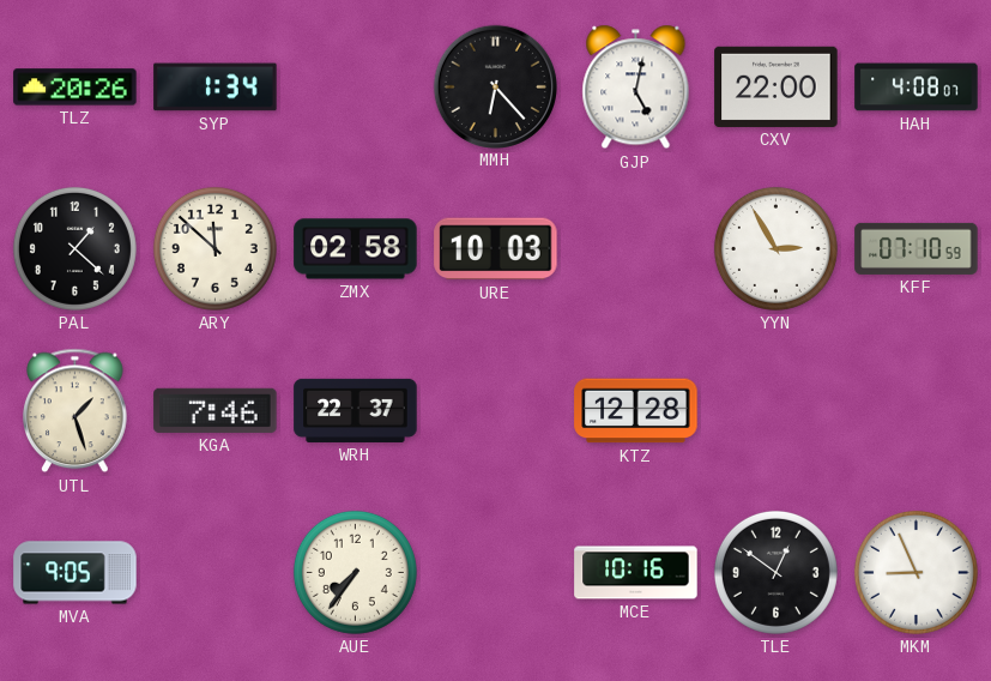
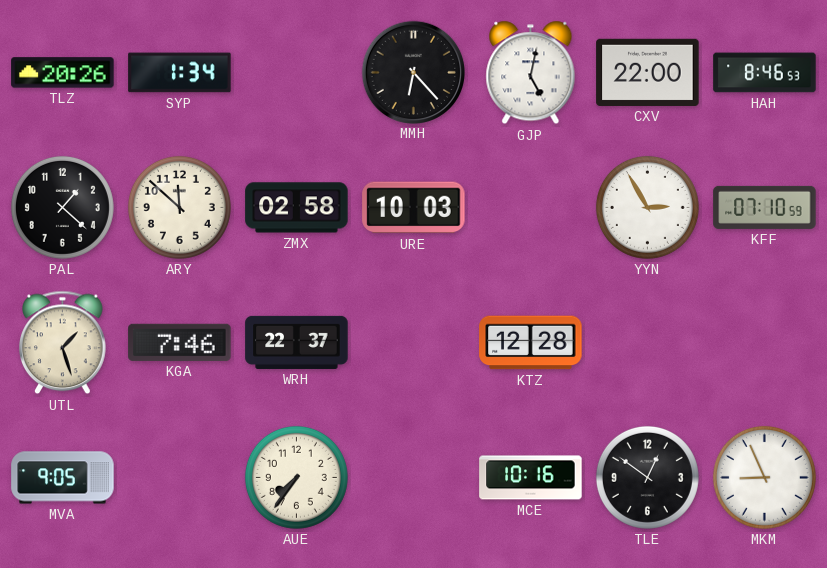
HAH: 4:08 -> 8:46 (765, 73)
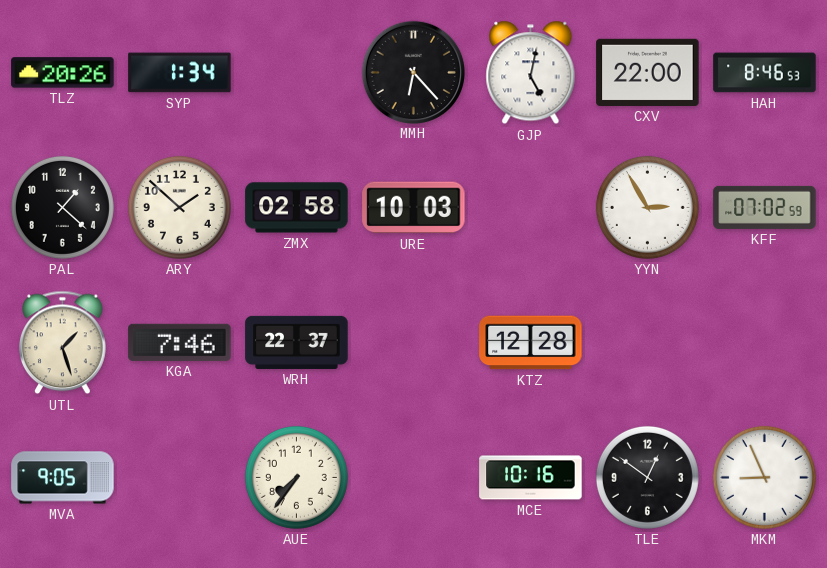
ARY: 11:52 -> 1:52 (179, 207)
KFF: 07:10 -> 07:02 (765, 207)
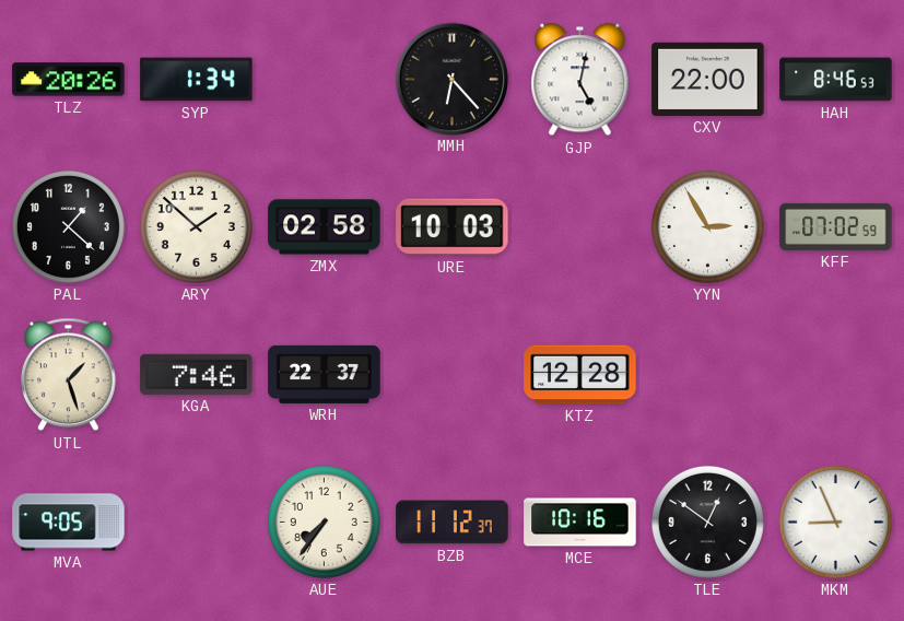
BZB: none -> 11:12 (453, 523)
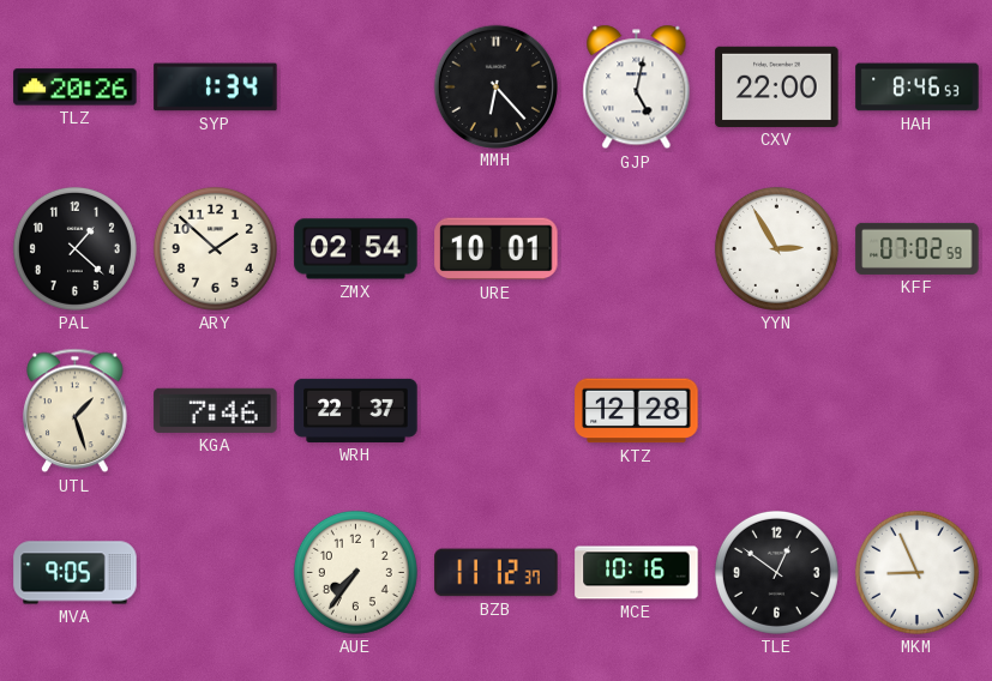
ZMX: 02:58 -> 02:54 (356, 249)
URE: 10:03 -> 10:01 (497, 249)
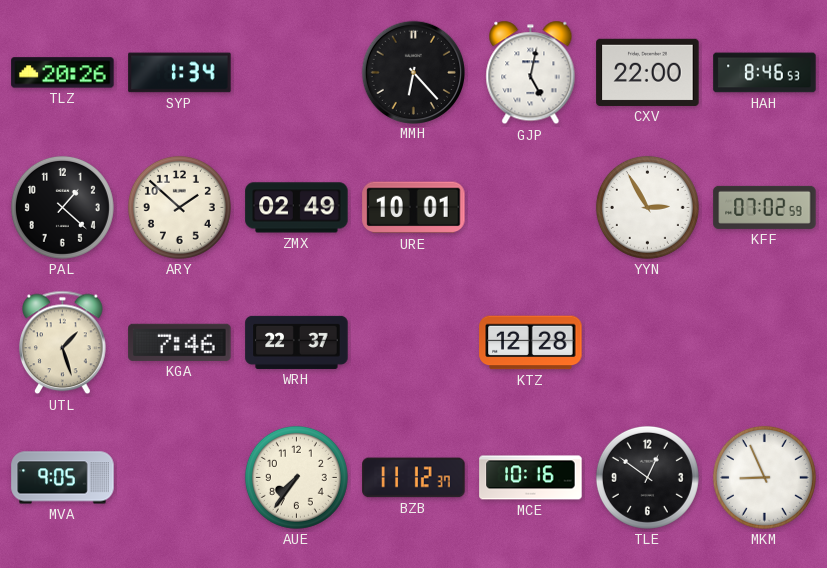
ZMX: 02:54 -> 02:49 (297, 208)
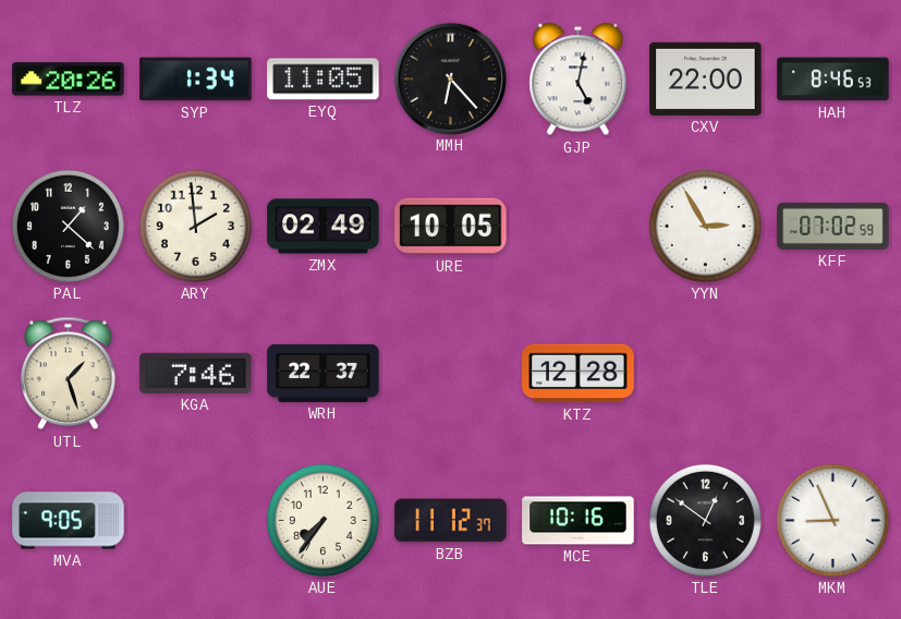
EYQ: none -> 11:05 (324, 80)
ARY: 1:52 -> 1:59 (195, 226)
URE: 10:01 -> 10:05 (451, 227)
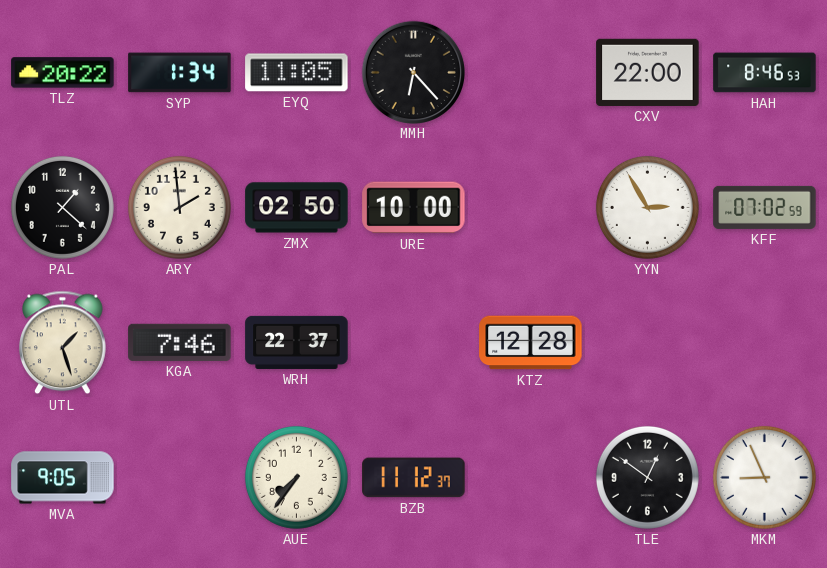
TLZ: 20:26 -> 20:22 (63, 73)
GJP: 5:02 -> none (579, 80)
ZMX: 02:49 -> 02:50 (297, 208)
URE: 10:05 -> 10:00 (414, 208)
MCE: 10:16 -> none (579, 521)
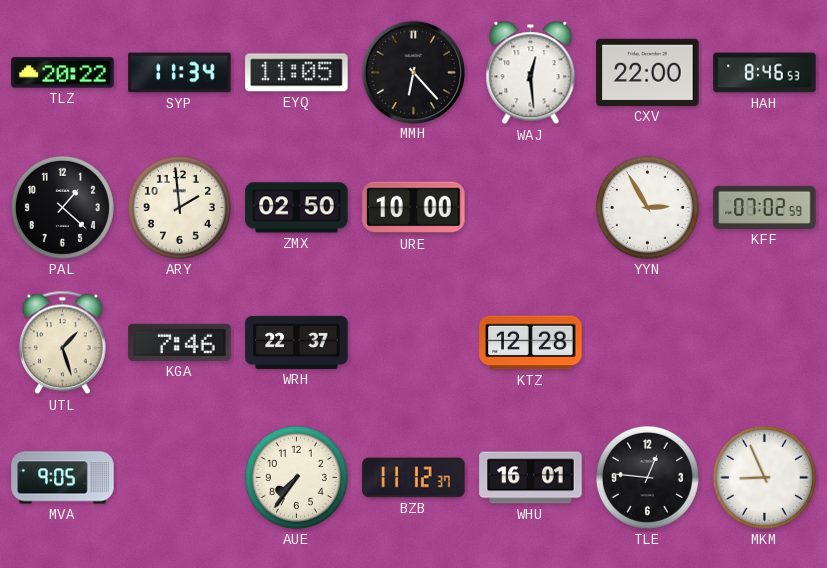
SYP: 1:34 -> 11:34 (180, 73)
WAJ: none -> 12:29 (531, 73)
WHU: none -> 16:01 (531, 478)
TLE: 12:51 -> 12:46 (647, 477)
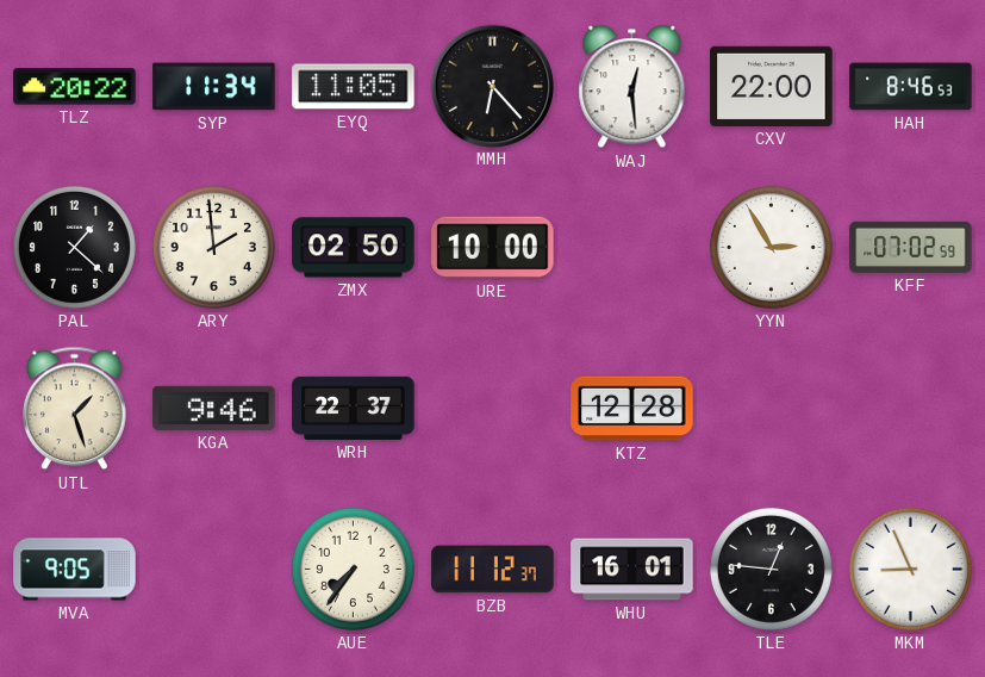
KGA: 7:46 -> 9:46 (214, 408)
